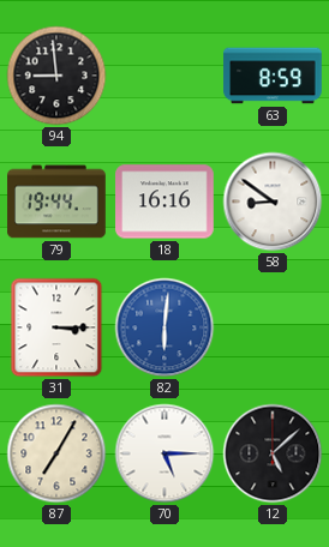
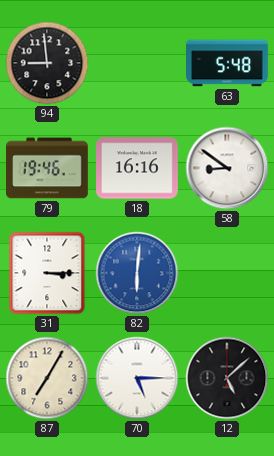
63: 8:59 -> 5:48 (227, 63)
79: 19:44 -> 19:46 (47, 168)
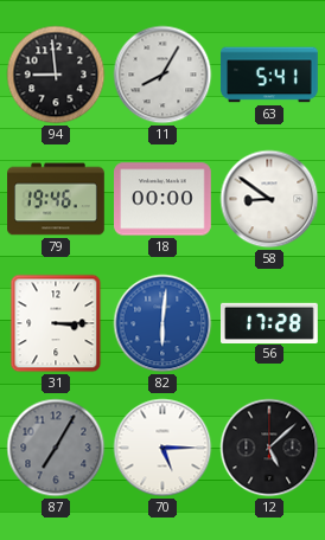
11: none -> 8:05 (162, 75)
63: 5:48 -> 5:41 (269, 75)
18: 16:16 -> 00:00 (164, 199)
56: none -> 17:28 (270, 322)
87 dial: cream -> grey (56, 448)
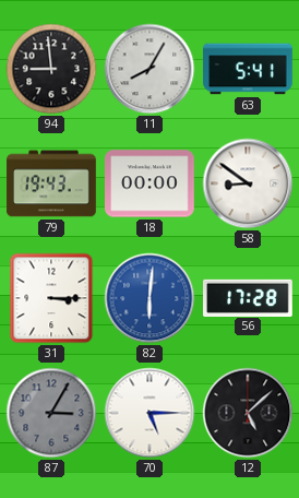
79: 19:46 -> 19:43 (51, 183)
87: 7:05 -> 3:05 (51, 413)
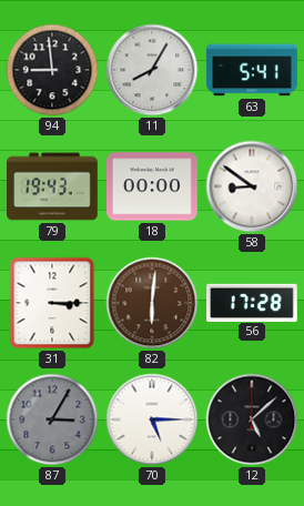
82 dial: blue -> brown (152, 303)
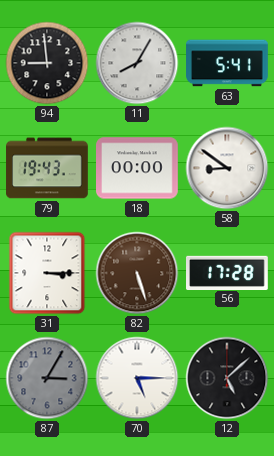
82: 6:01 -> 5:27 (137, 273)
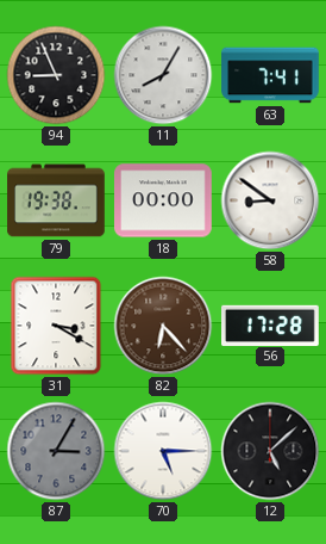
94: 8:59 -> 8:56 (56, 75)
63: 5:41 -> 7:41 (270, 75)
79: 19:43 -> 19:38 (56, 200)
31: 3:15 -> 3:20 (56, 326)
82: 5:27 -> 6:23 (163, 326)
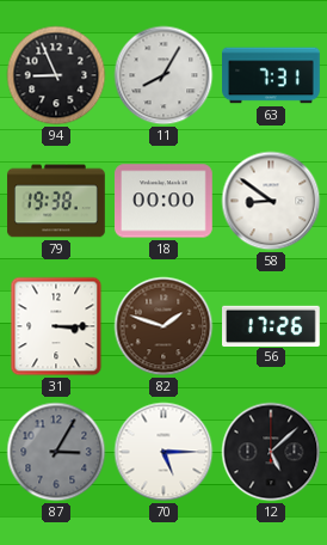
63: 7:41 -> 7:31 (271, 75)
31: 3:20 -> 3:15 (56, 326)
82: 6:23 -> 1:48 (163, 326)
56: 17:28 -> 17:26 (272, 325)
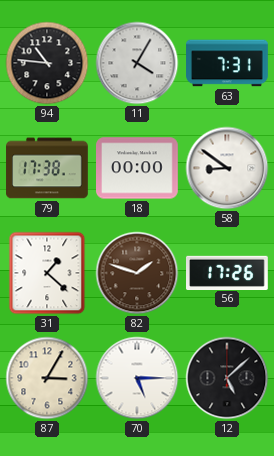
94: 8:56 -> 10:46 (47, 63)
11: 8:05 -> 4:05 (137, 63)
79: 19:38 -> 17:38 (47, 168)
31: 3:15 -> 1:22 (47, 273)
87 dial: grey -> cream (47, 378)
